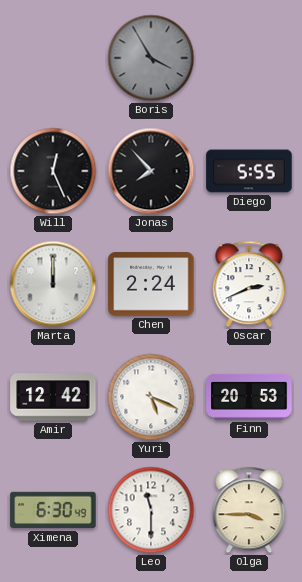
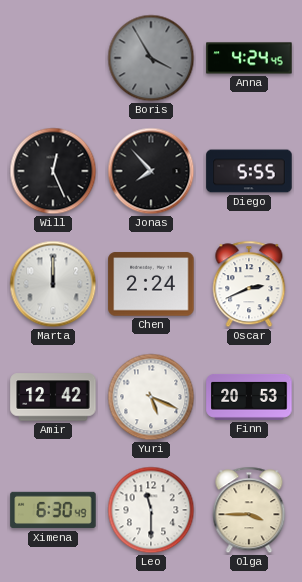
Anna: none -> 4:24 (249, 58)
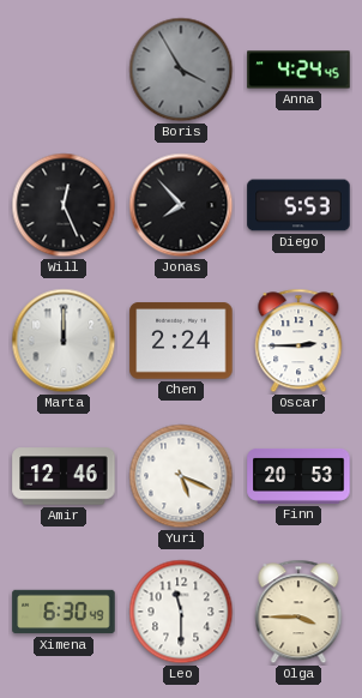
Diego: 5:55 -> 5:53 (298, 205)
Oscar: 2:41 -> 2:45 (298, 341)
Amir: 12:42 -> 12:46 (64, 476)
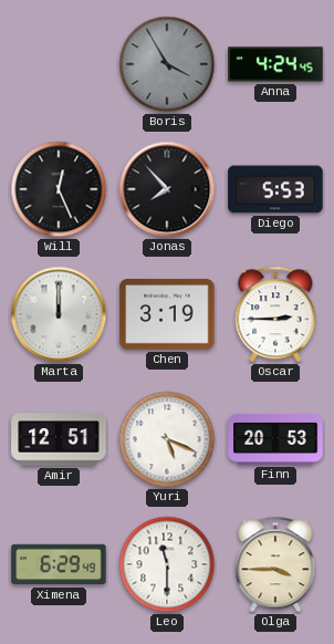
Chen: 2:24 -> 3:19 (167, 314)
Amir: 12:46 -> 12:51 (59, 439)
Ximena: 6:30 -> 6:29 (59, 564)
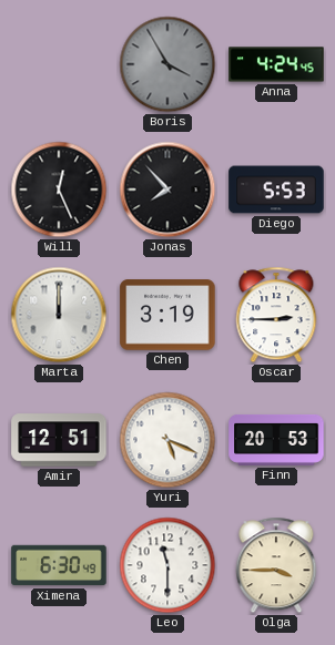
Ximena: 6:29 -> 6:30 (59, 565)
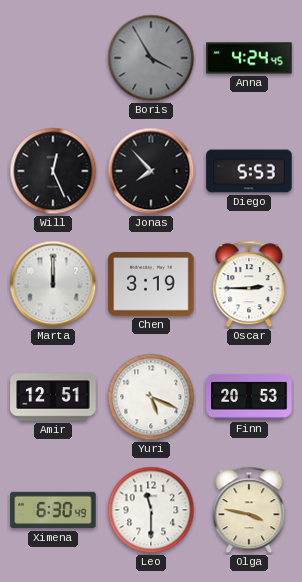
Olga: 3:45 -> 3:47 (249, 510)
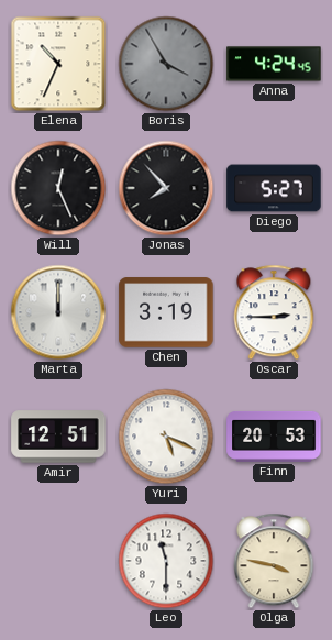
Elena: none -> 10:34 (58, 64)
Diego: 5:53 -> 5:27 (274, 188)
Ximena: 6:30 -> none (53, 510)
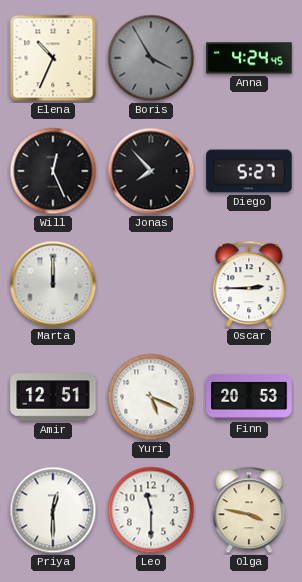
Chen: 3:19 -> none (166, 312)
Priya: none -> 12:30 (53, 510)
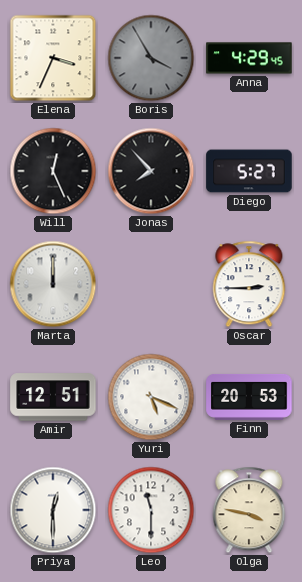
Elena: 10:34 -> 3:34 (53, 58)
Anna: 4:24 -> 4:29 (249, 58)
